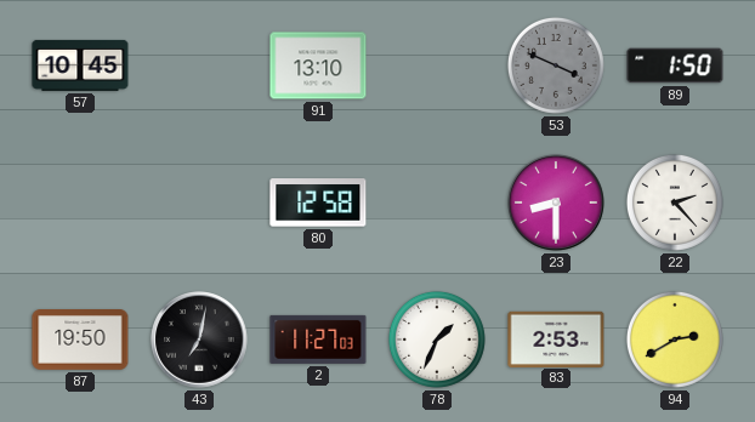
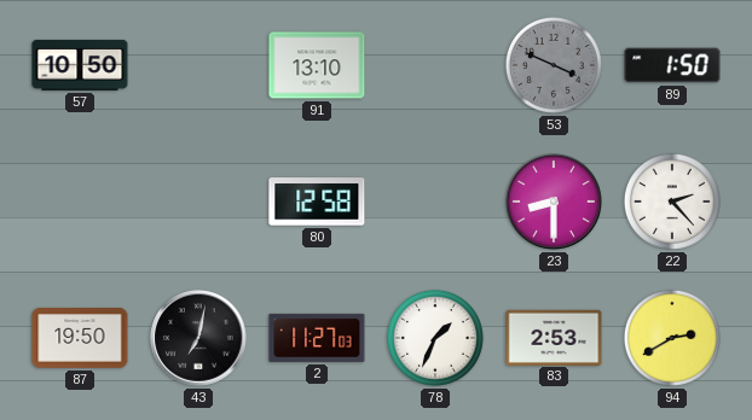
57: 10:45 -> 10:50 (80, 65)
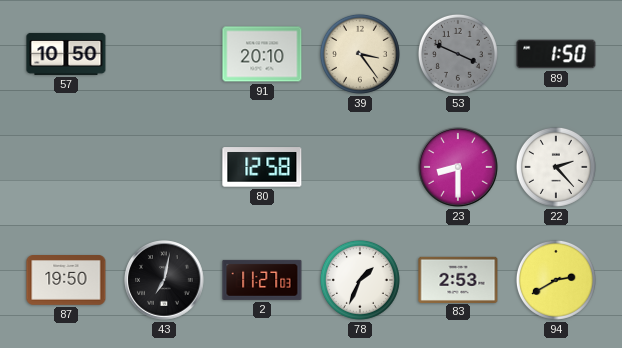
91: 13:10 -> 20:10 (262, 54)
39: none -> 3:24 (360, 54)
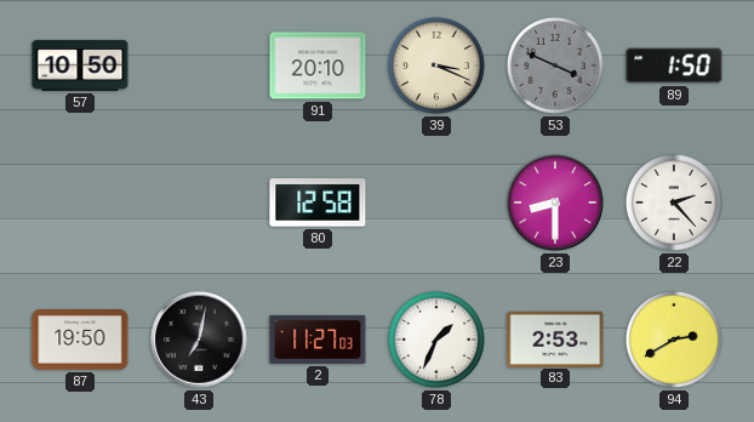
39: 3:24 -> 3:19 (436, 65)
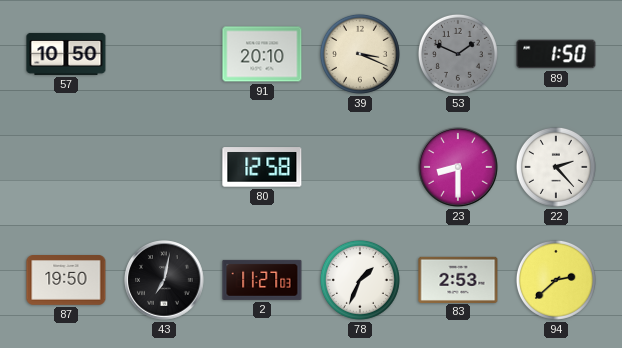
53: 3:49 -> 1:49 (458, 54)
94: 2:40 -> 2:38 (556, 280)
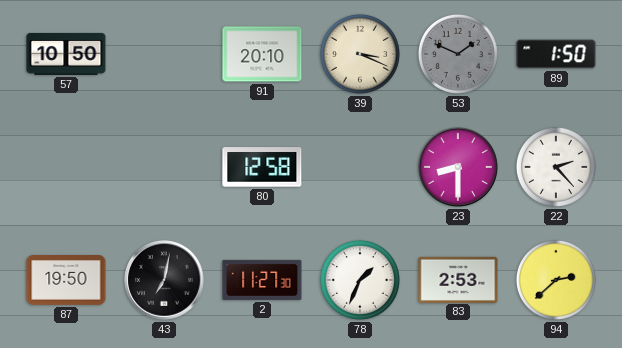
2: 11:27:03 -> 11:27:30 (262, 280)
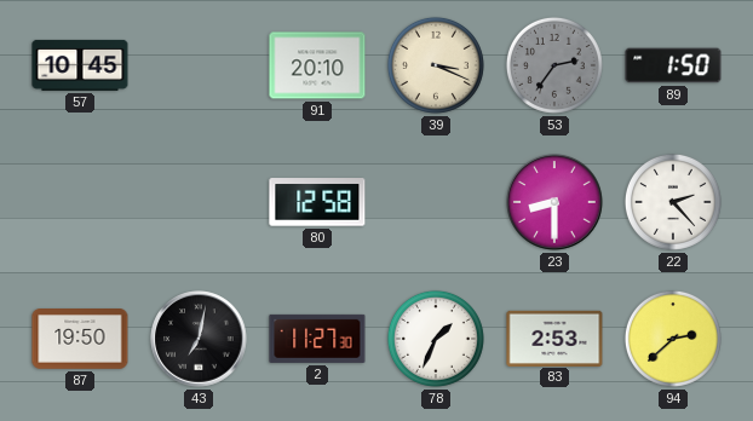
57: 10:50 -> 10:45 (80, 65)
53: 1:49 -> 2:36 (554, 65)
